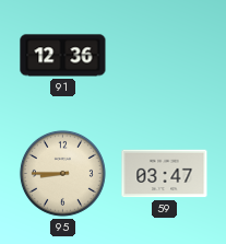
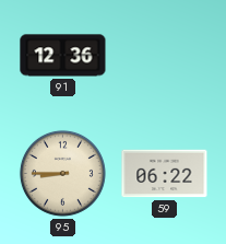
59: 03:47 -> 06:22 (165, 174)
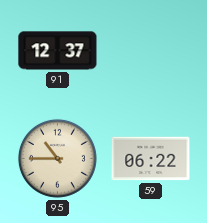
91: 12:36 -> 12:37 (58, 51)
95: 8:45 -> 10:45 (57, 158)
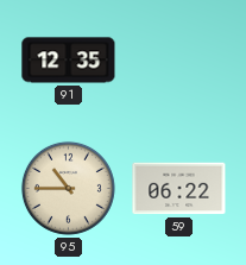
91: 12:37 -> 12:35 (69, 61)
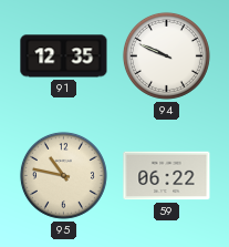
94: none -> 9:49 (166, 55)
95: 10:45 -> 10:47 (63, 175)
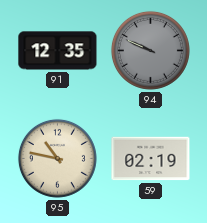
94 dial: white -> grey (150, 50)
59: 06:22 -> 02:19 (151, 159)
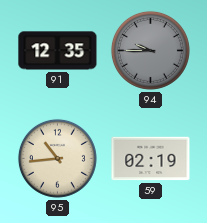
94: 9:49 -> 9:45 (150, 50)
95: 10:47 -> 10:44 (57, 158)
